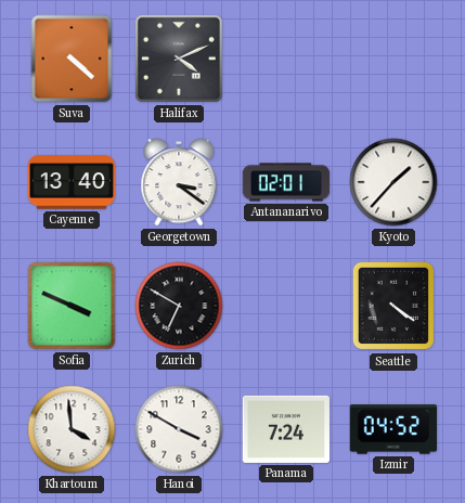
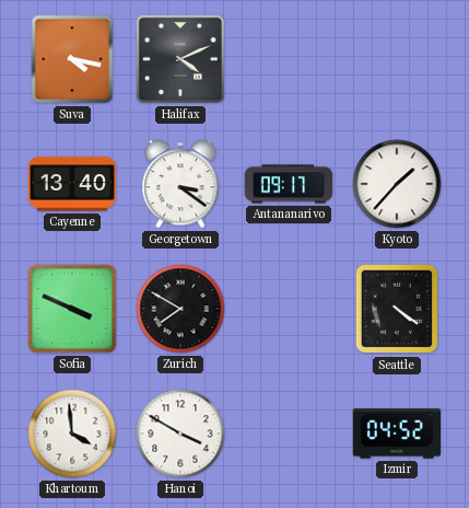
Suva: 4:22 -> 4:17 (72, 59)
Antananarivo: 02:01 -> 09:17 (289, 184)
Zurich: 6:50 -> 7:50 (180, 309)
Panama: 7:24 -> none (286, 429)
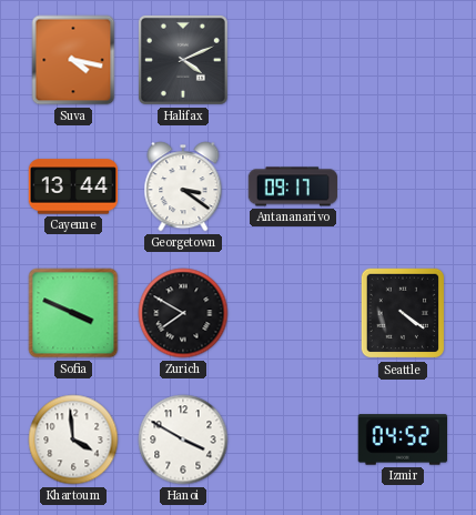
Cayenne: 13:40 -> 13:44 (73, 186)
Kyoto: 1:37 -> none (397, 184)
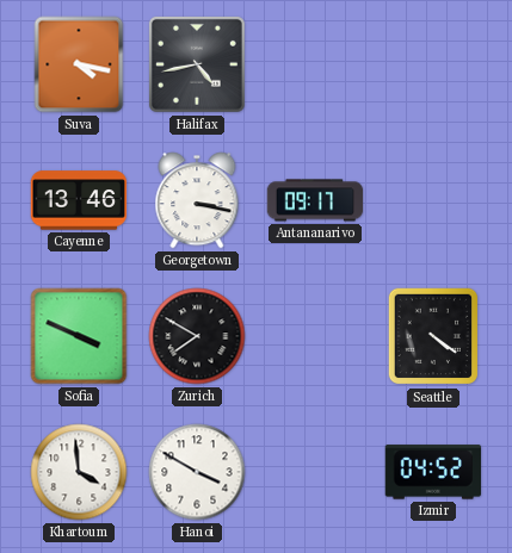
Halifax: 4:11 -> 4:43 (197, 64)
Cayenne: 13:44 -> 13:46 (79, 200)
Georgetown: 3:21 -> 3:17 (197, 200)
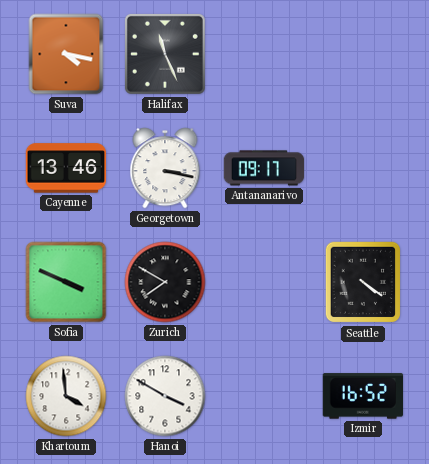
Halifax: 4:43 -> 11:26 (165, 54)
Izmir: 04:52 -> 16:52 (362, 396)
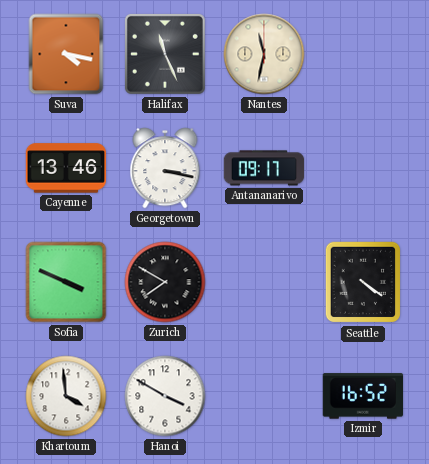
Nantes: none -> 11:32 (264, 54)
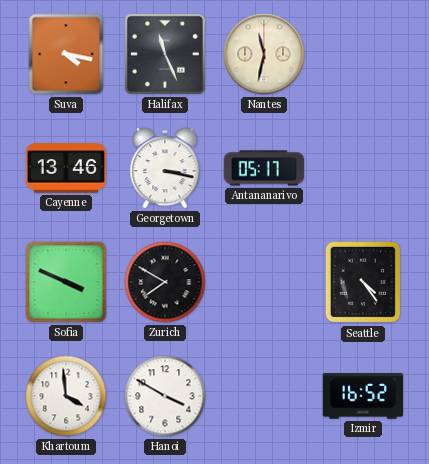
Antananarivo: 09:17 -> 05:17 (264, 168)
Seattle: 4:21 -> 4:24 (363, 282)
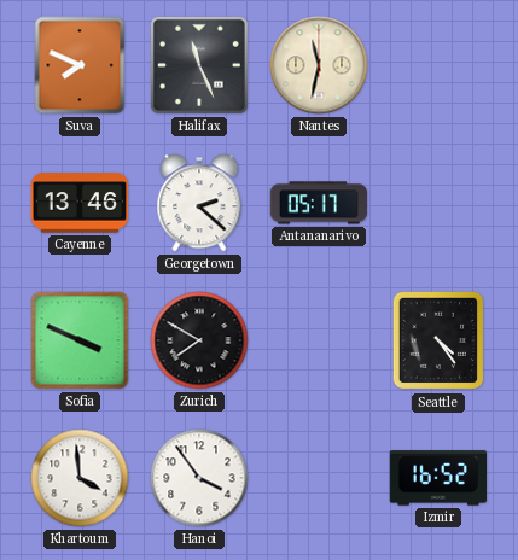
Suva: 4:17 -> 7:49 (80, 65)
Georgetown: 3:17 -> 2:22 (199, 203)
Hanoi: 3:50 -> 3:54 (199, 478)
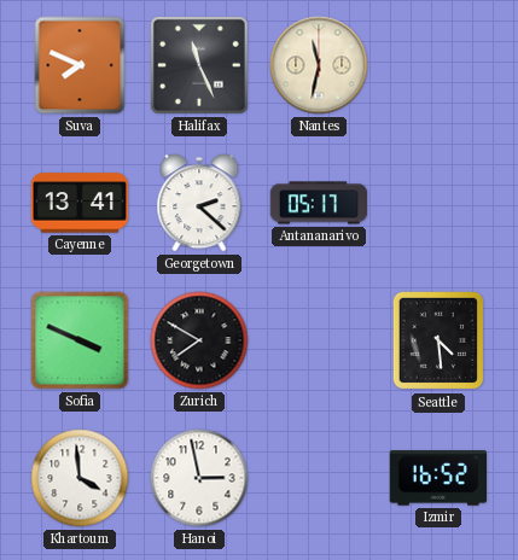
Cayenne: 13:46 -> 13:41 (80, 203)
Seattle: 4:24 -> 4:29 (438, 340)
Hanoi: 3:54 -> 2:58 (199, 478)
